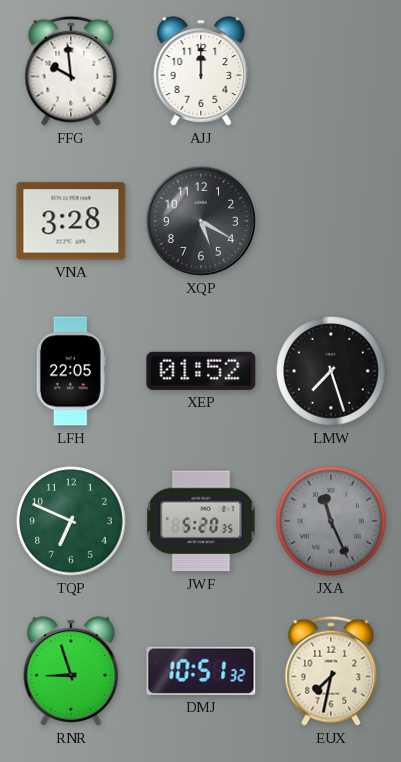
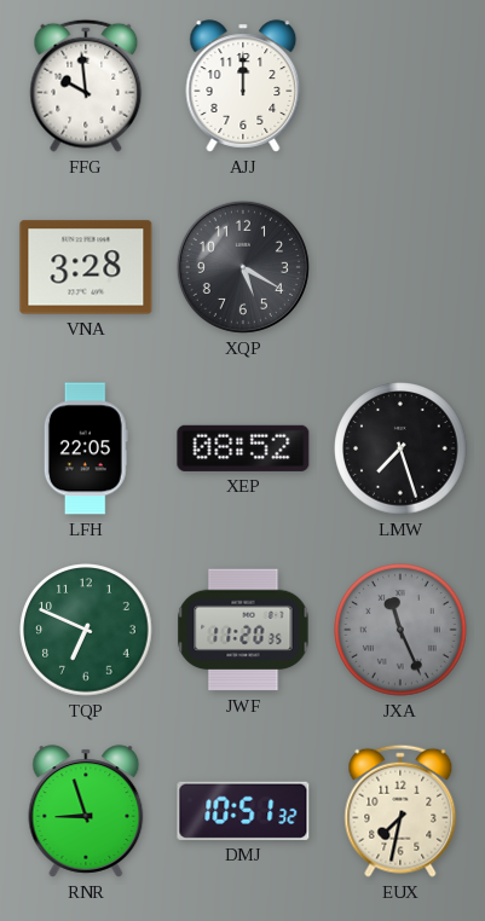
XEP: 01:52 -> 08:52 (243, 448)
JWF: 5:20 -> 11:20 (243, 630)
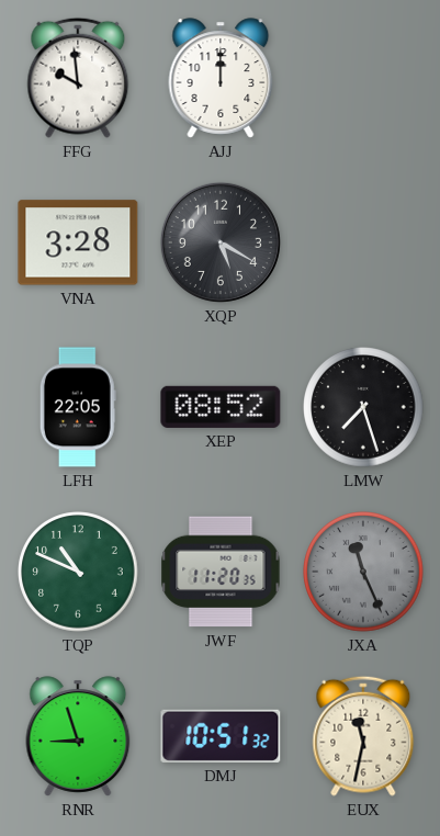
TQP: 6:49 -> 10:49 (78, 572)
EUX: 7:32 -> 11:32 (363, 736)
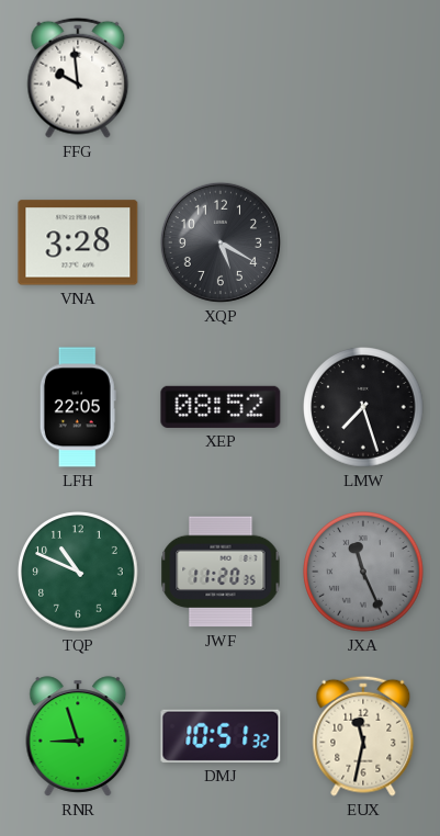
AJJ: 12:00 -> none (221, 78)
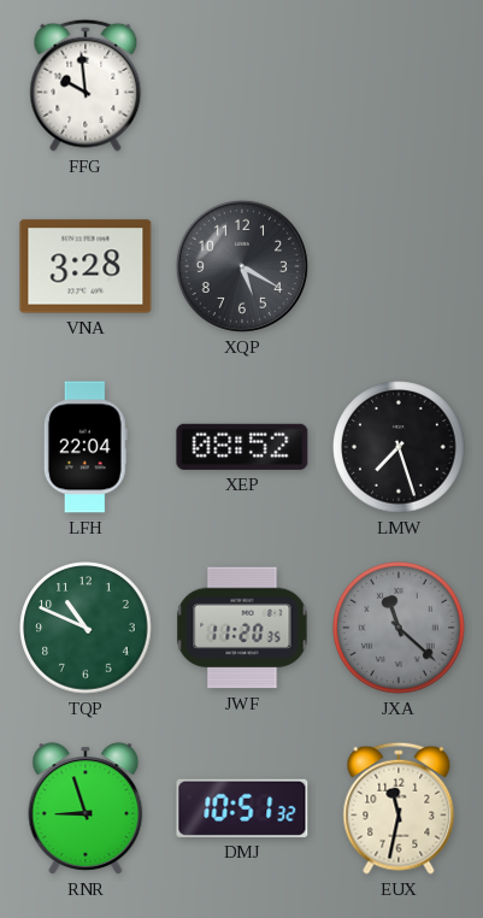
LFH: 22:05 -> 22:04 (86, 447)
JXA: 11:26 -> 11:22 (399, 628)
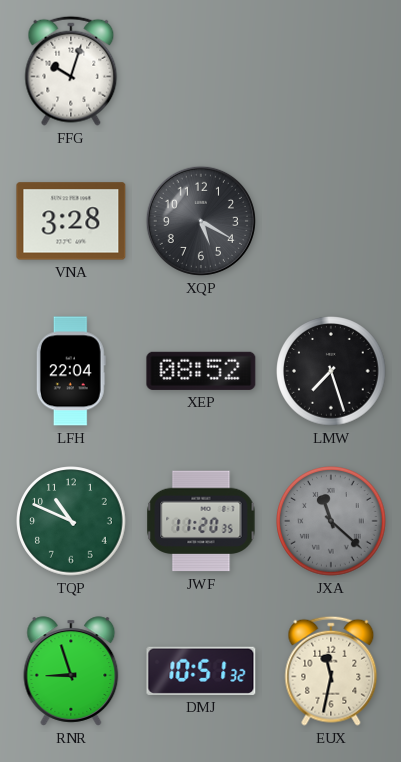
FFG: 9:59 -> 10:03 (71, 71)
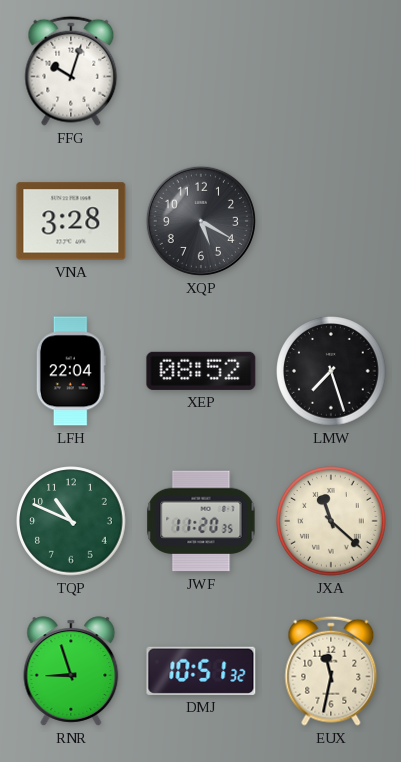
JXA dial: grey -> cream (331, 521)
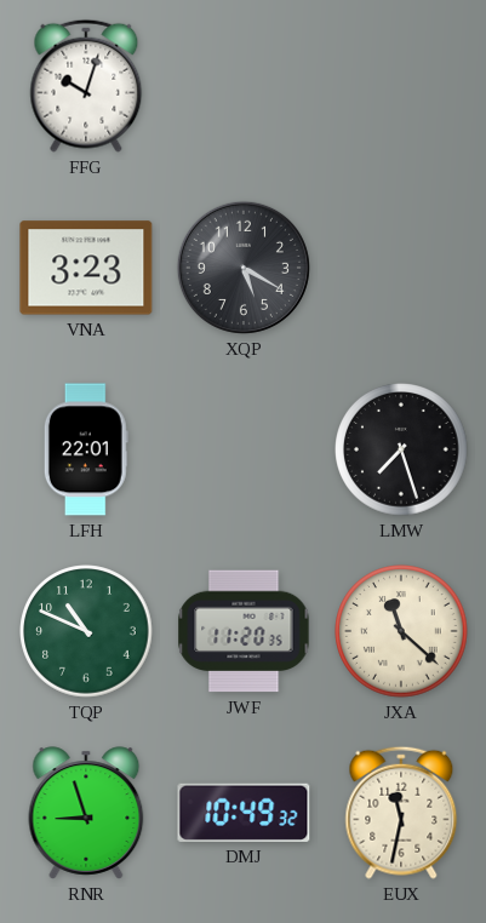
VNA: 3:28 -> 3:23 (86, 268)
LFH: 22:04 -> 22:01 (86, 449)
XEP: 08:52 -> none (201, 371)
DMJ: 10:51 -> 10:49 (244, 813)
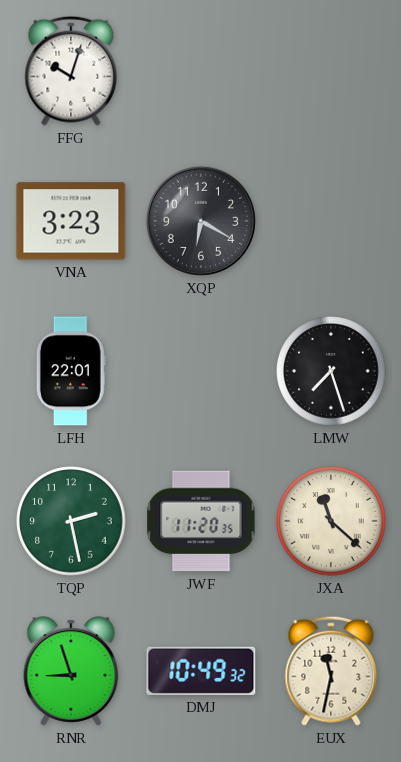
XQP: 5:20 -> 6:20 (201, 221)
TQP: 10:49 -> 2:28 (71, 521)
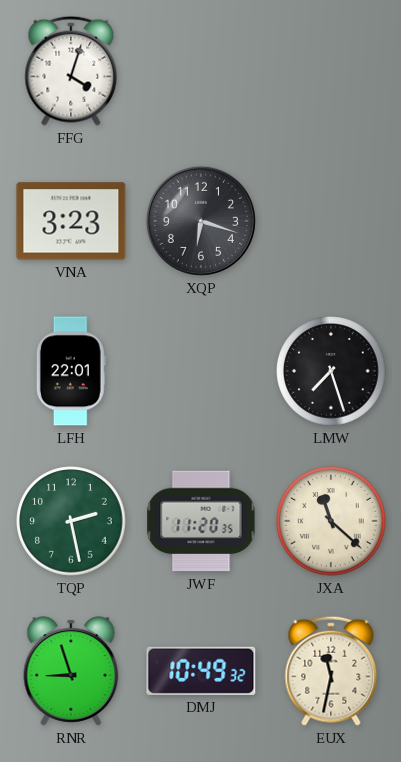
FFG: 10:03 -> 4:03 (71, 71)
XQP: 6:20 -> 6:18 (201, 221)
